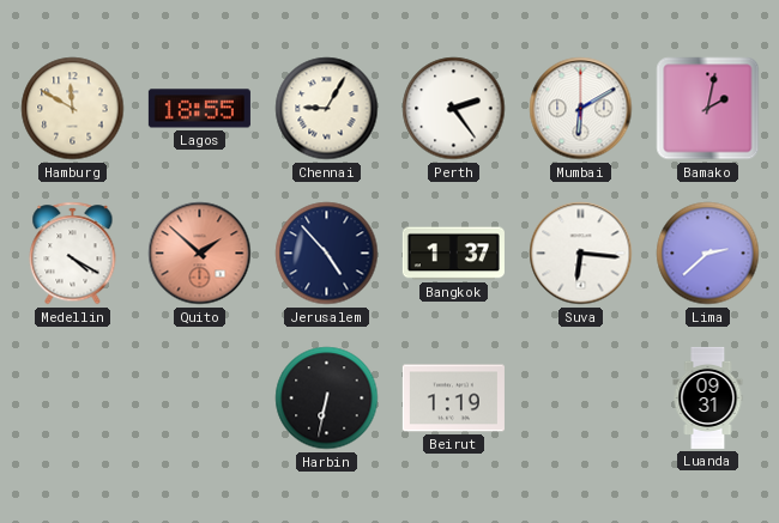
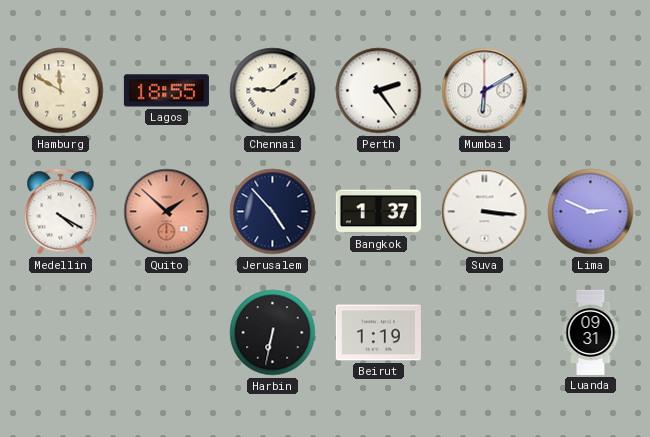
Chennai: 9:05 -> 9:09 (273, 91)
Bamako: 2:02 -> none (708, 109)
Suva: 6:16 -> 3:16 (485, 212)
Lima: 2:38 -> 2:49 (591, 212)
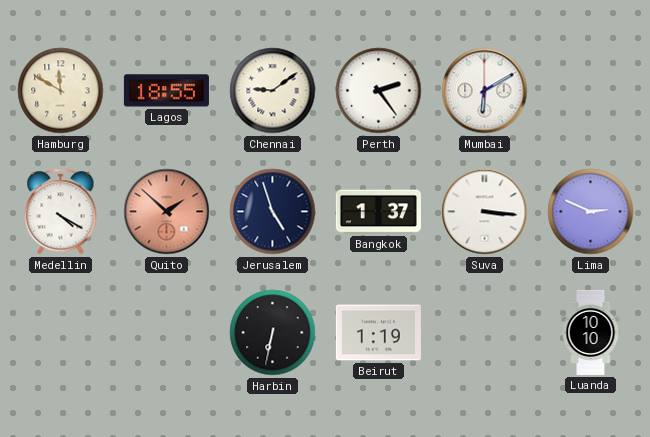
Jerusalem: 4:53 -> 4:57 (273, 212)
Luanda: 09:31 -> 10:10 (591, 332)
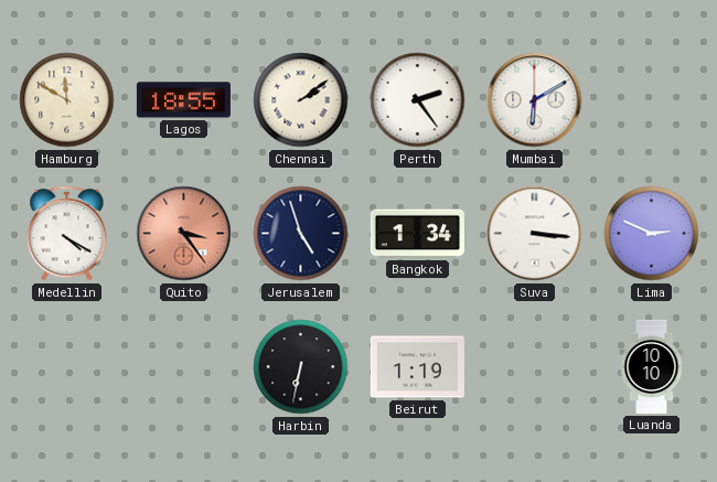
Chennai: 9:09 -> 2:09 (301, 100)
Quito: 1:52 -> 3:24 (184, 234)
Bangkok: 1:37 -> 1:34 (417, 234)
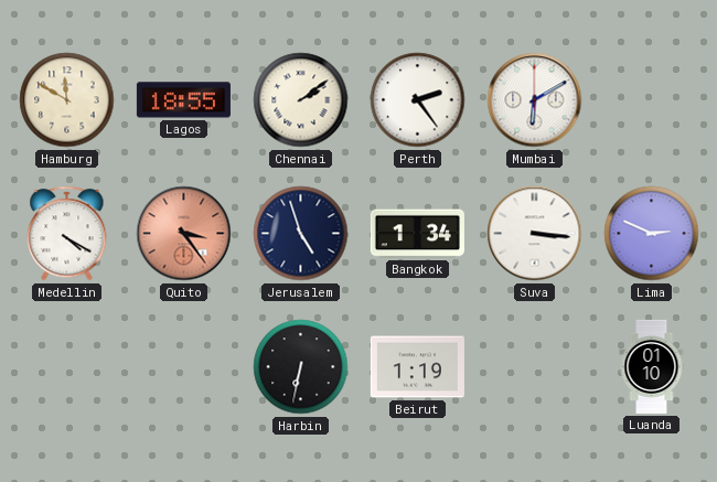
Luanda: 10:10 -> 01:10 (652, 366)
